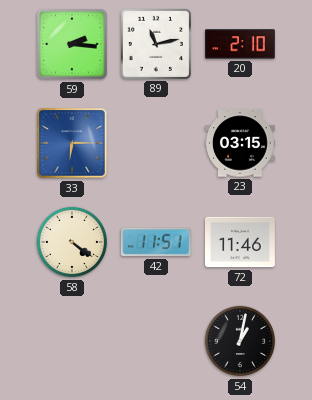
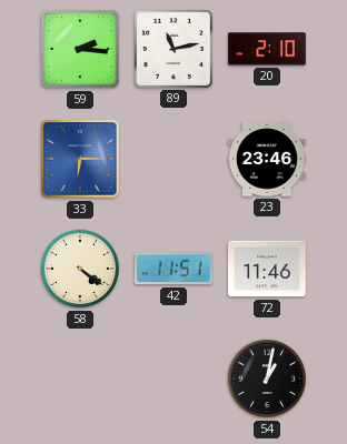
23: 03:15 -> 23:46 (268, 159)
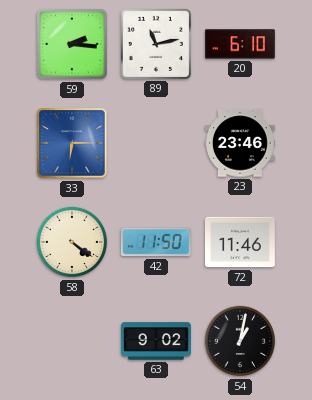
20: 2:10 -> 6:10 (241, 44)
42: 11:51 -> 11:50 (156, 242)
63: none -> 9:02 (157, 341)
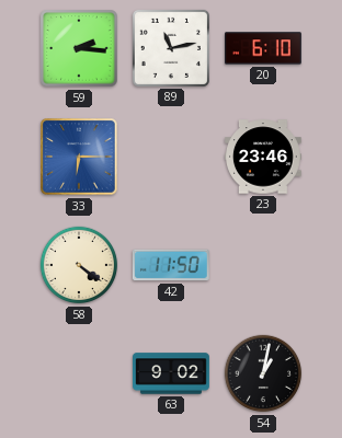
72: 11:46 -> none (241, 242)
